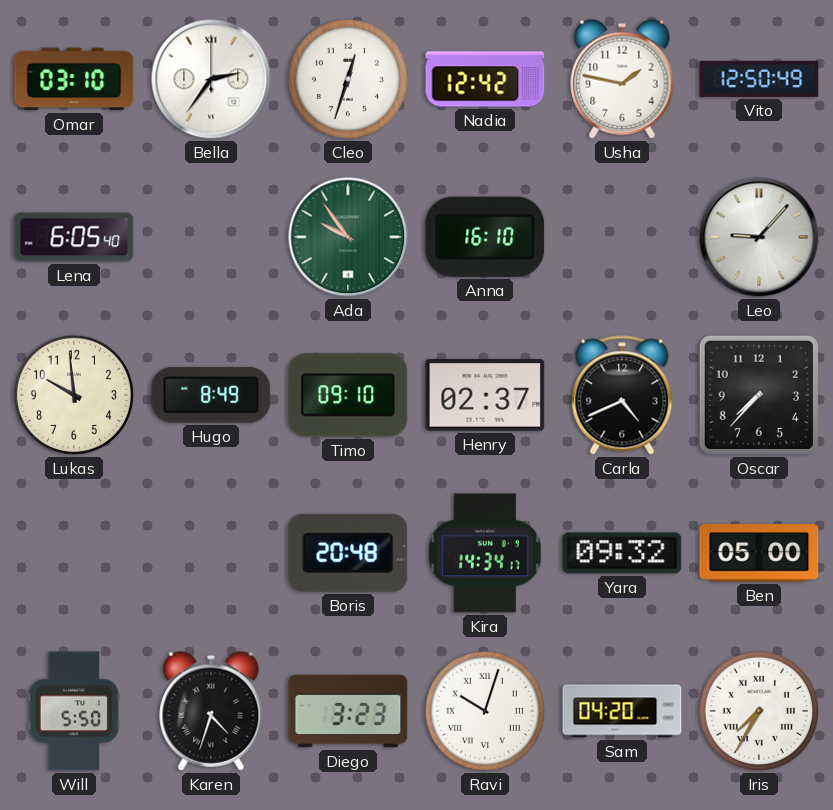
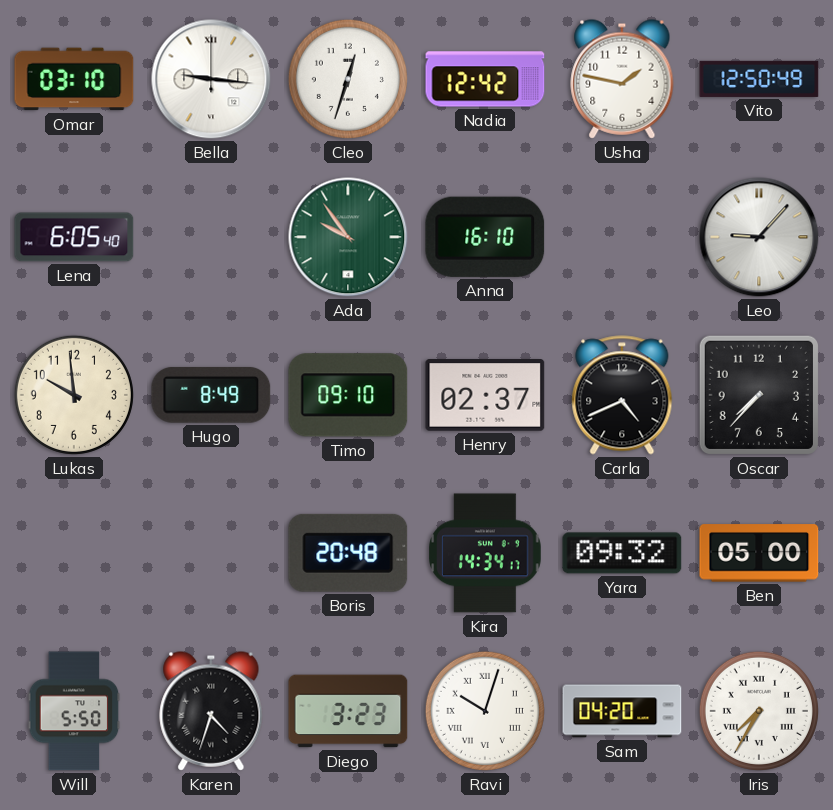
Bella: 2:36 -> 9:16 (211, 79)
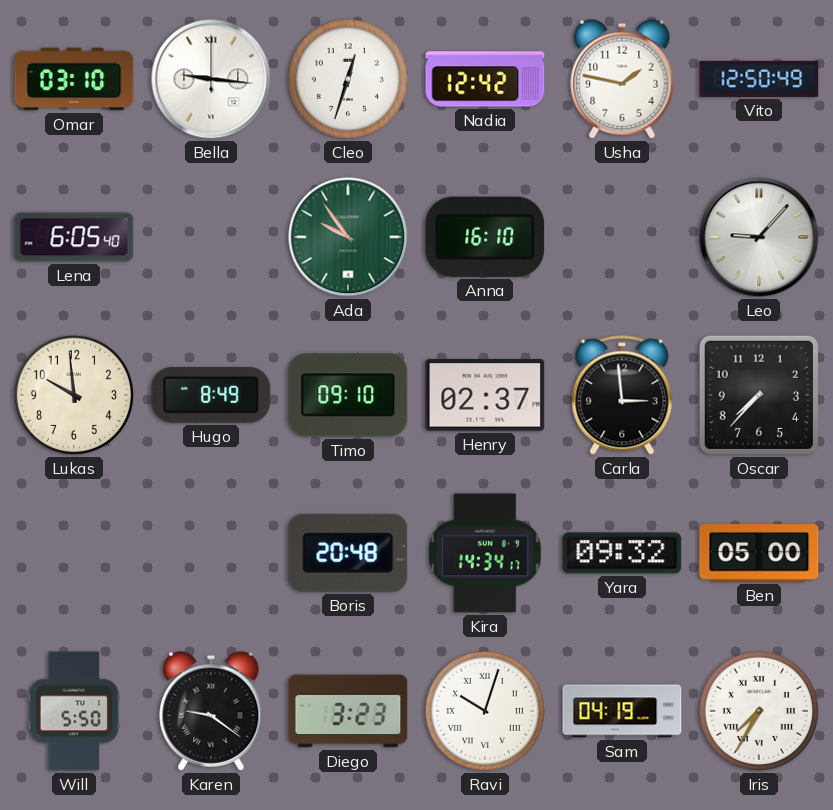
Carla: 4:41 -> 2:59 (622, 395)
Karen: 4:33 -> 9:21 (211, 711)
Sam: 04:20 -> 04:19 (622, 711)
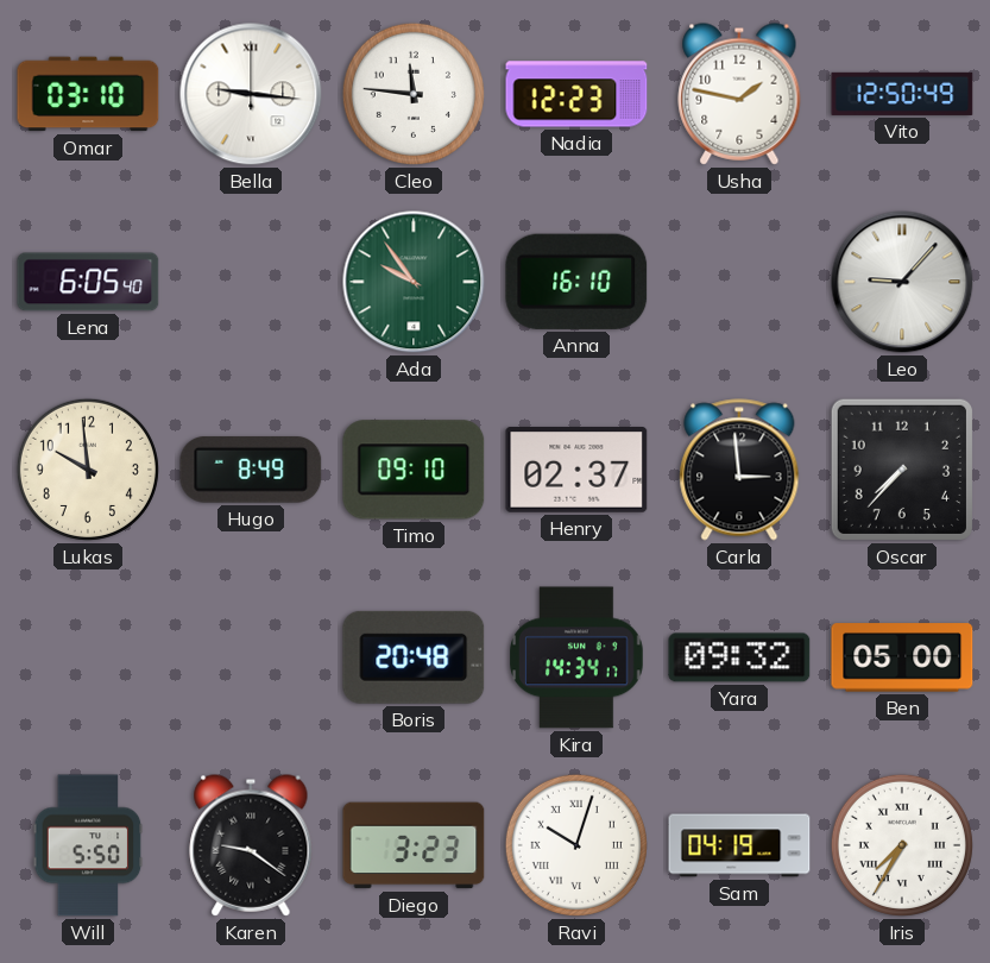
Cleo: 12:33 -> 11:46 (414, 94)
Nadia: 12:42 -> 12:23 (576, 94)
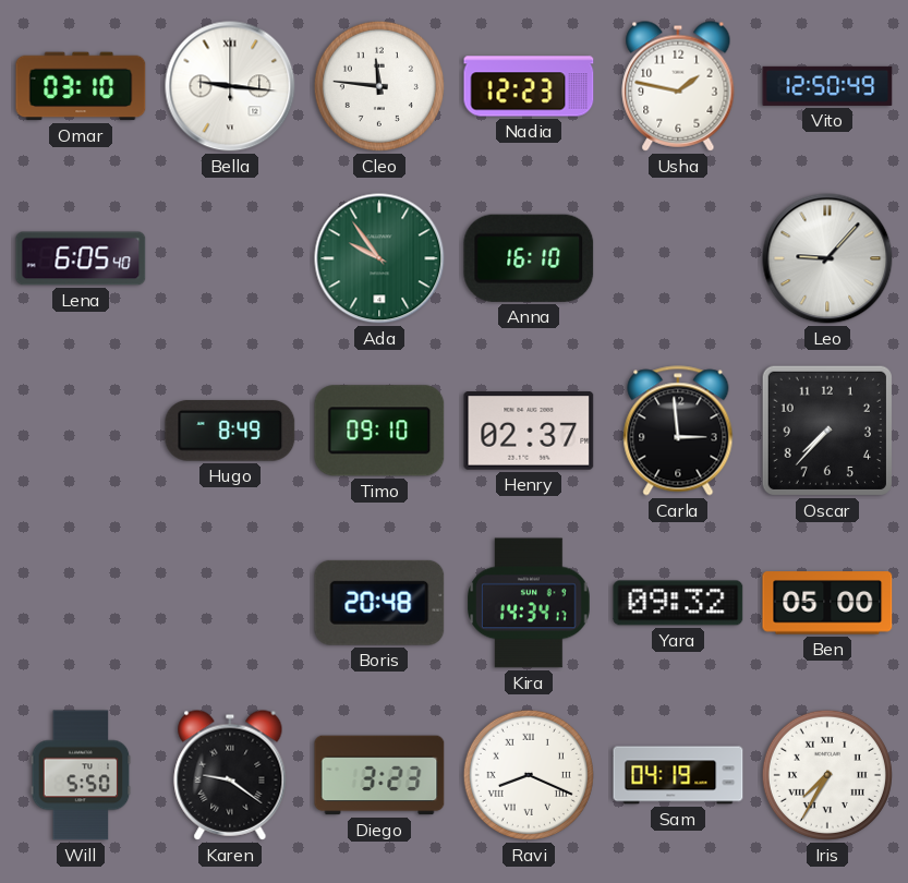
Lukas: 9:59 -> none (88, 470)
Ravi: 10:03 -> 8:19 (529, 775)
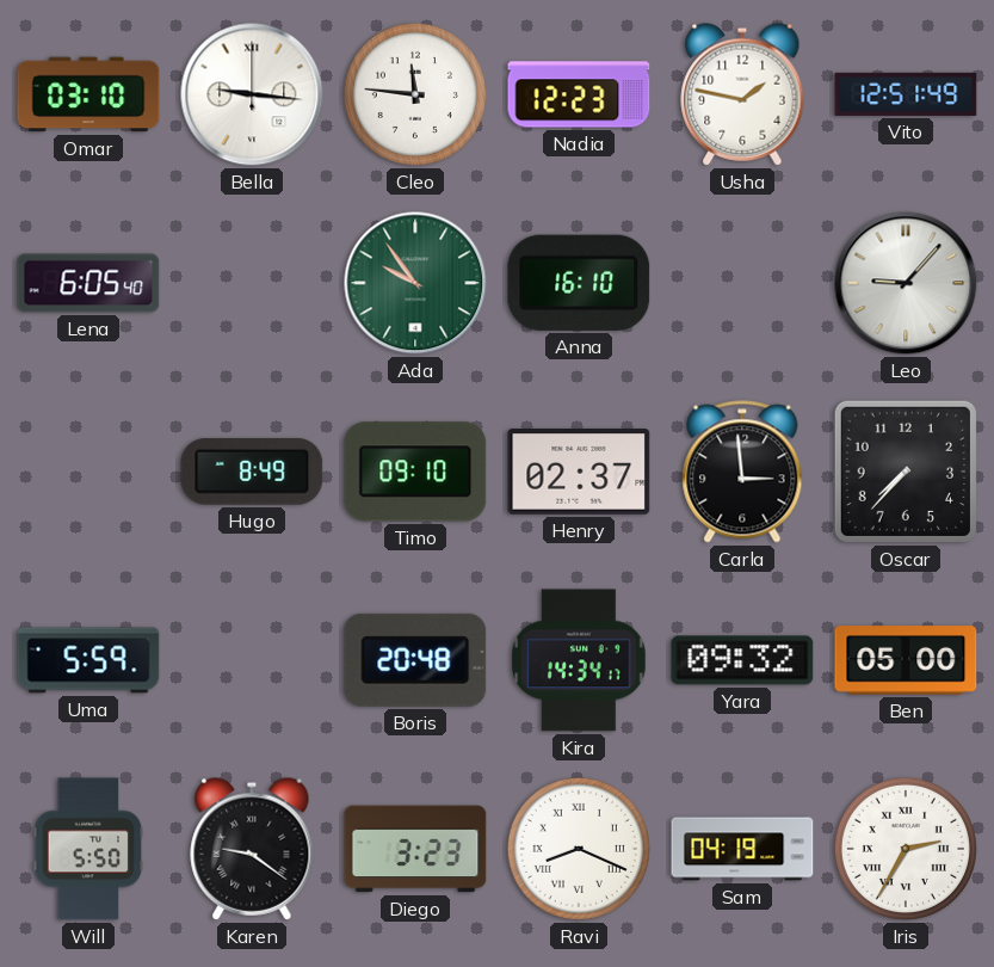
Vito: 12:50 -> 12:51 (906, 94)
Uma: none -> 5:59 (88, 660)
Iris: 7:35 -> 2:35 (906, 849)
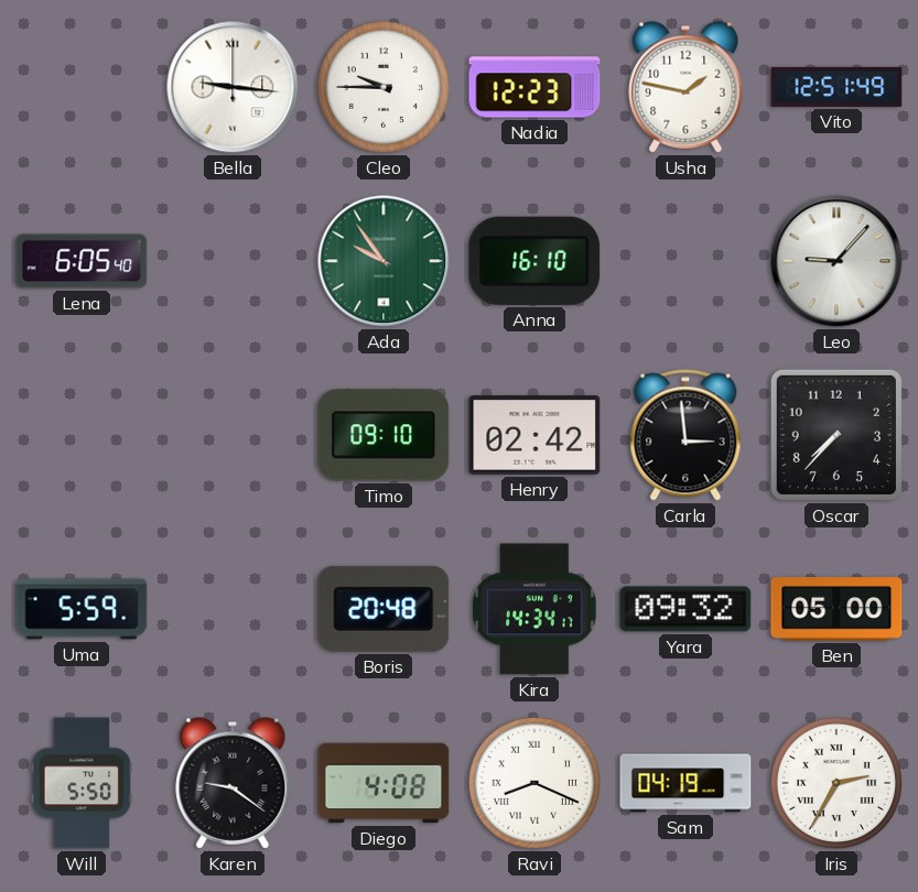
Omar: 03:10 -> none (88, 94)
Cleo: 11:46 -> 9:45 (384, 87)
Hugo: 8:49 -> none (252, 472)
Henry: 02:37 -> 02:42 (534, 436)
Diego: 3:23 -> 4:08 (384, 783)
